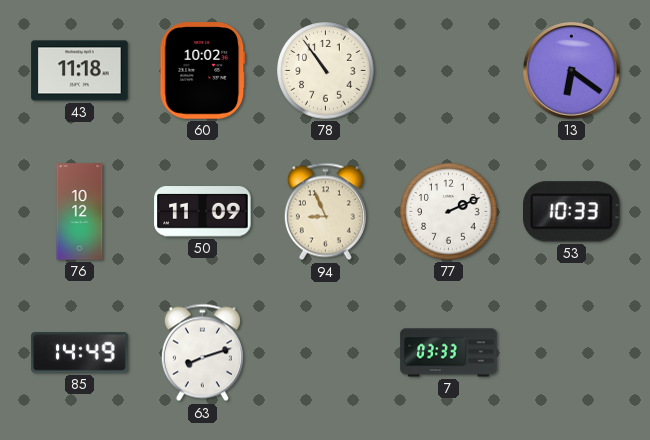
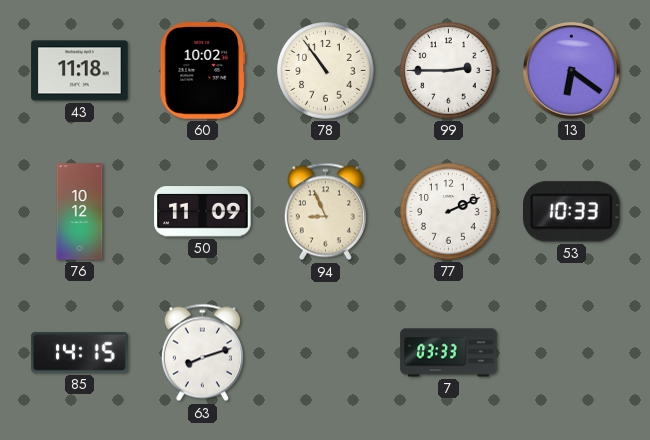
99: none -> 2:45 (449, 71)
85: 14:49 -> 14:15 (80, 353)
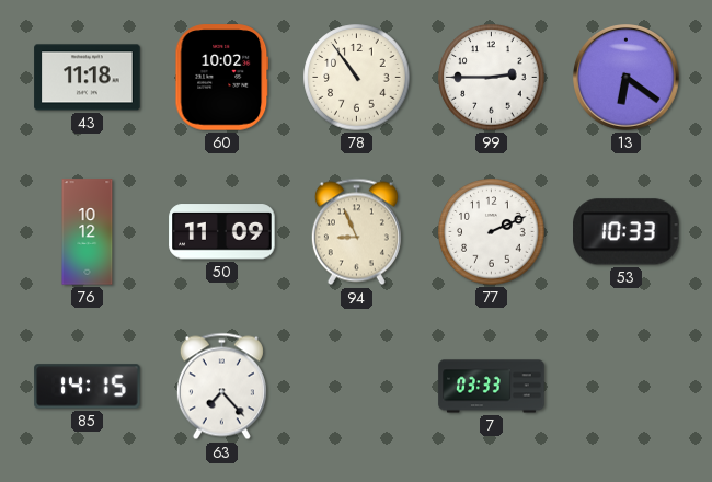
63: 8:12 -> 7:23 (221, 387)
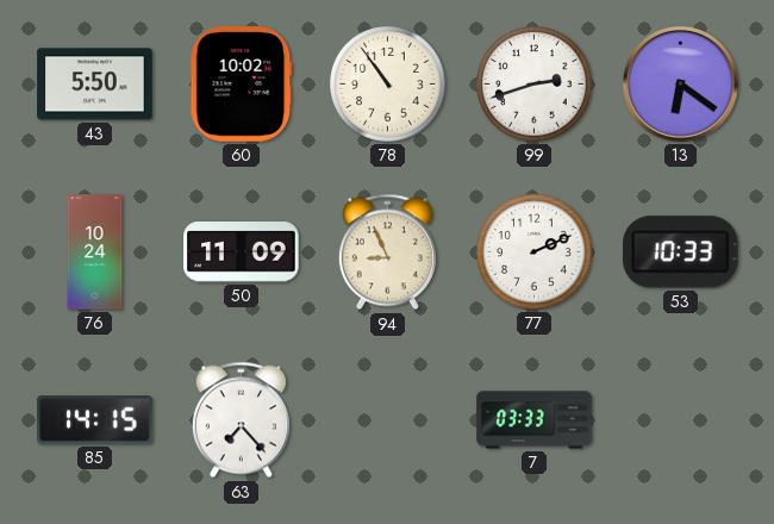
43: 11:18 -> 5:50 (95, 85)
99: 2:45 -> 2:42 (535, 85)
76: 10:12 -> 10:24 (95, 252)
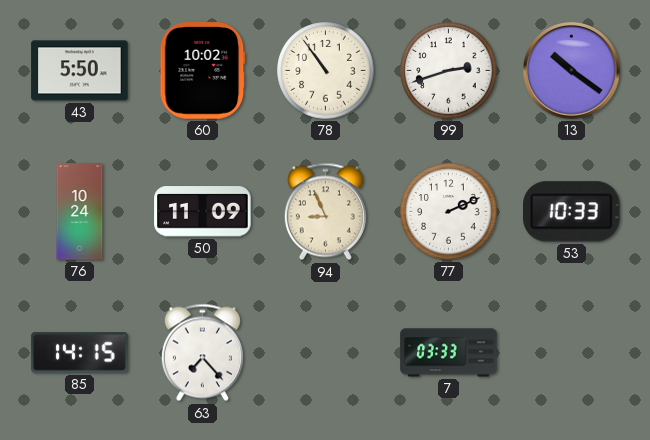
13: 6:21 -> 10:21 (572, 71)
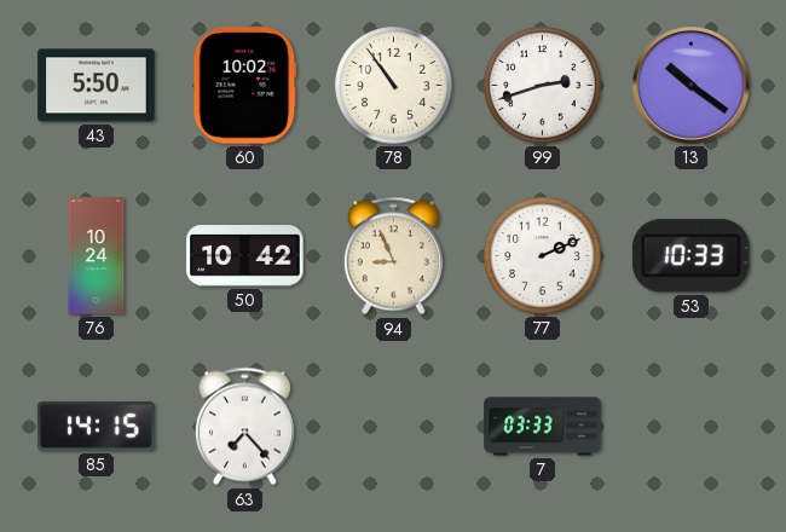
50: 11:09 -> 10:42 (245, 256)
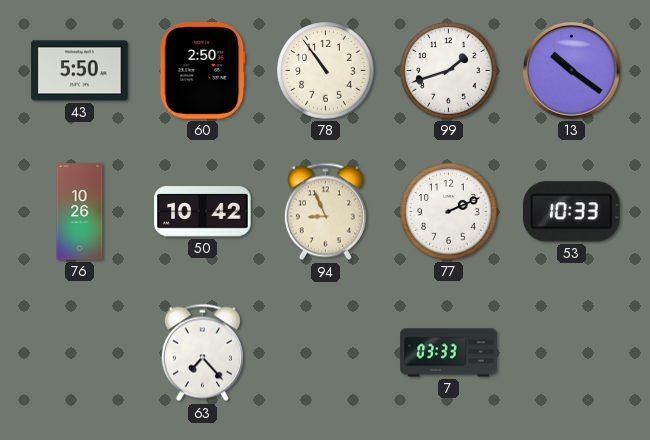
60: 10:02 -> 2:50 (203, 71)
99: 2:42 -> 1:42 (449, 71)
76: 10:24 -> 10:26 (80, 212)
85: 14:15 -> none (97, 427)
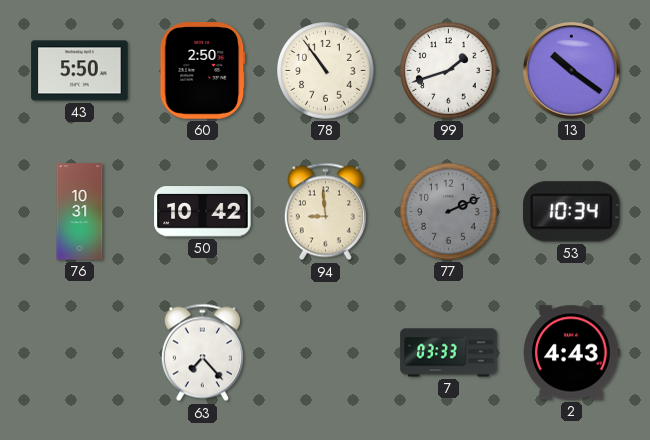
76: 10:26 -> 10:31 (80, 212)
94: 8:56 -> 8:59 (325, 212)
77 dial: white -> grey (449, 212)
53: 10:33 -> 10:34 (572, 212)
2: none -> 4:43 (572, 353)
